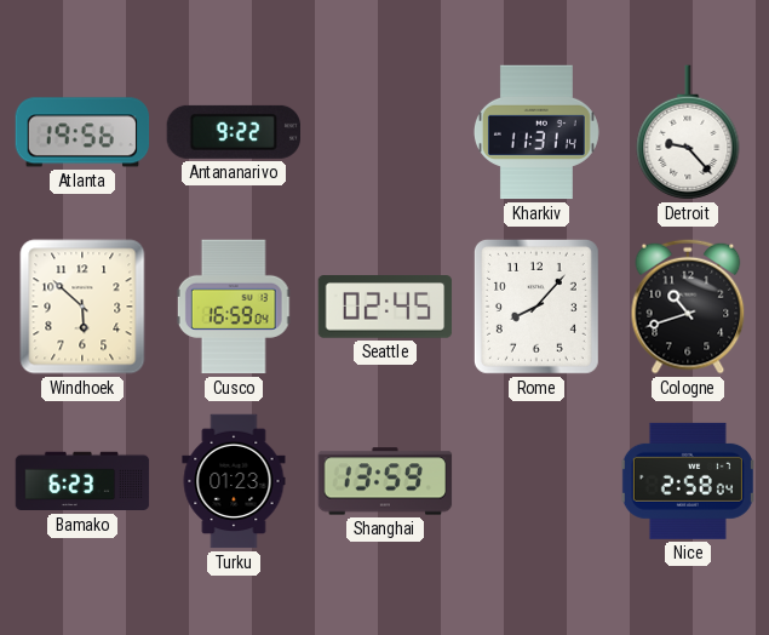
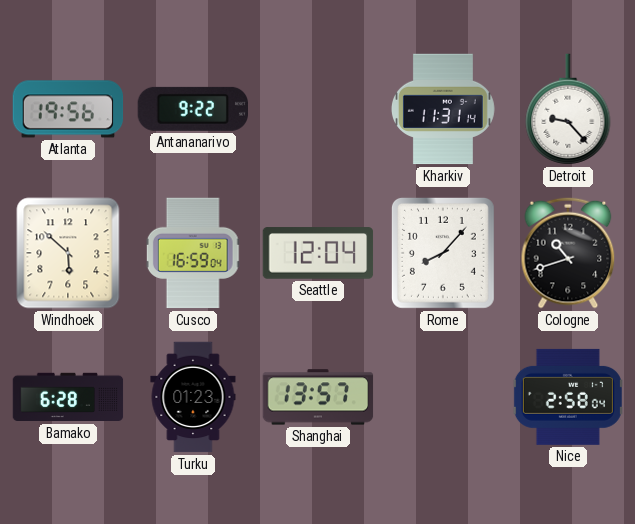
Seattle: 02:45 -> 12:04 (318, 253)
Bamako: 6:23 -> 6:28 (68, 397)
Shanghai: 13:59 -> 13:57 (318, 397)
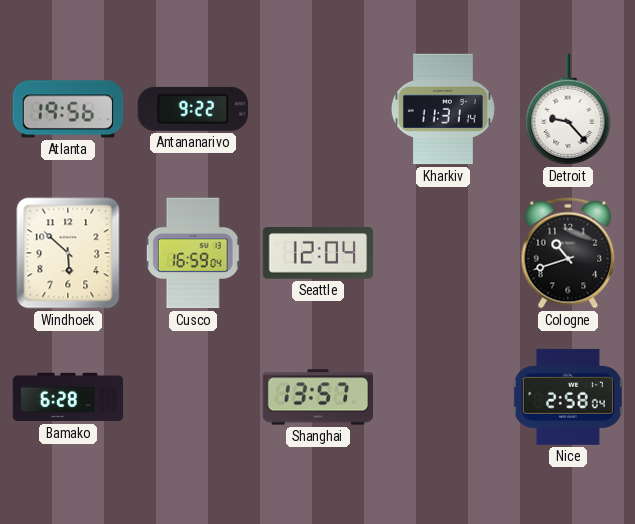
Rome: 8:07 -> none (443, 253)
Turku: 01:23 -> none (193, 397)
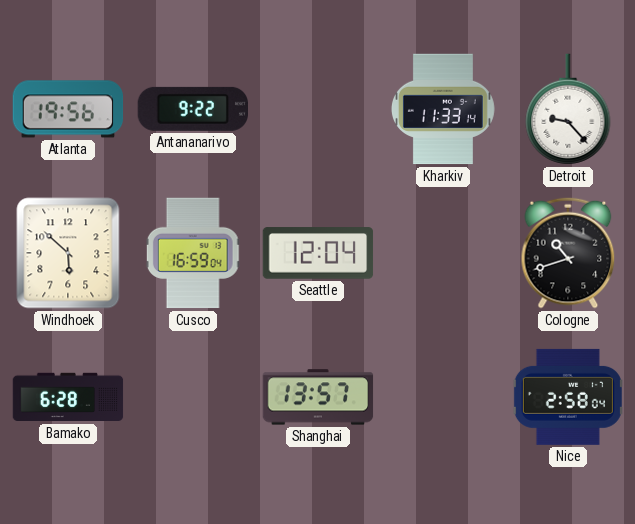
Kharkiv: 11:31 -> 11:33 (443, 109)
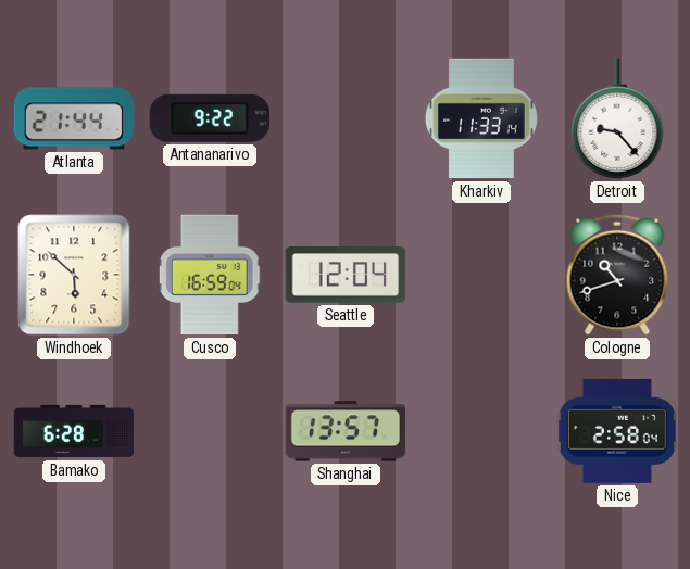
Atlanta: 19:56 -> 21:44 (74, 118)
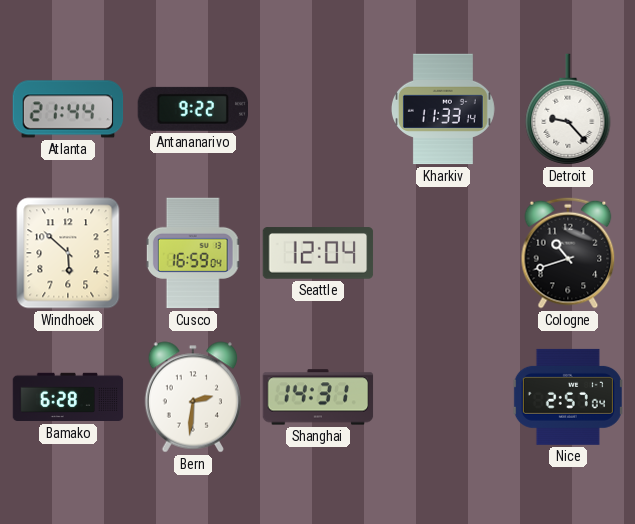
Bern: none -> 2:31 (193, 397)
Shanghai: 13:57 -> 14:31 (318, 397)
Nice: 2:58 -> 2:57 (568, 397)
